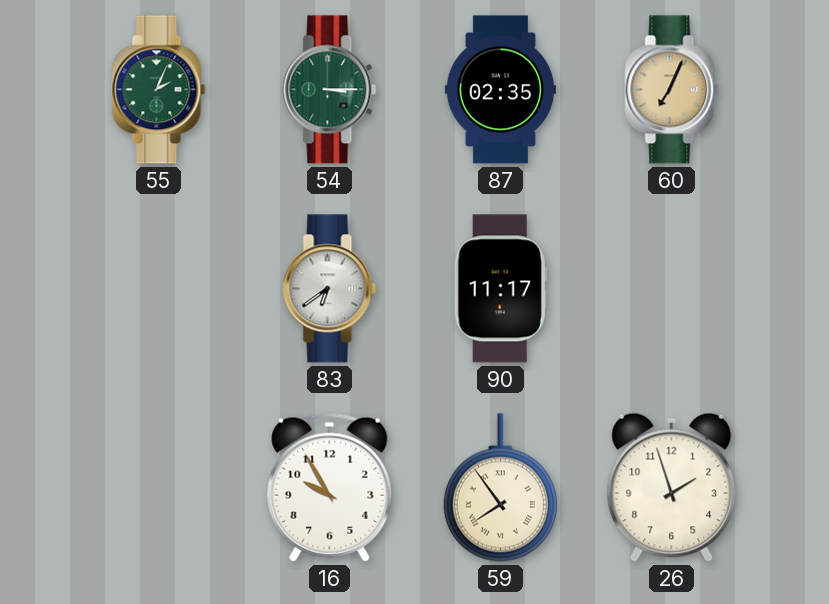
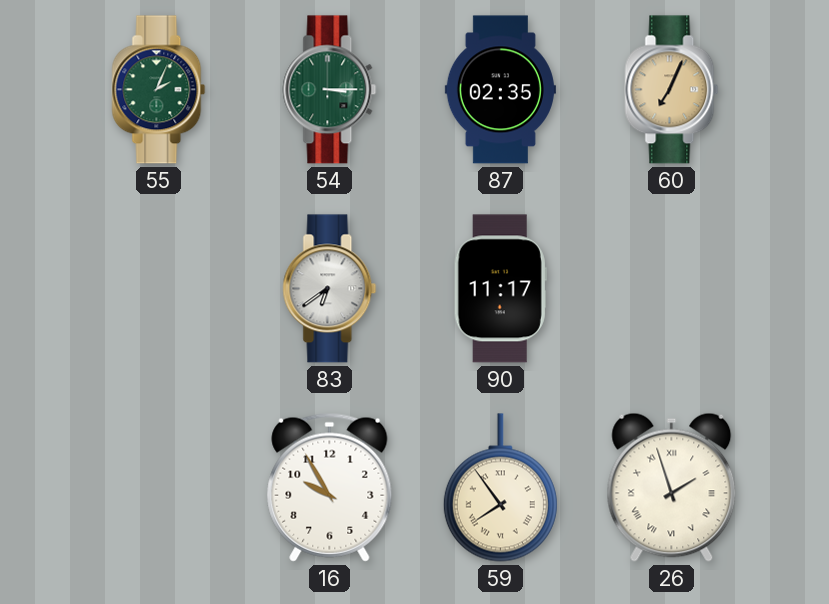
26 numerals: Arabic -> Roman (672, 487)
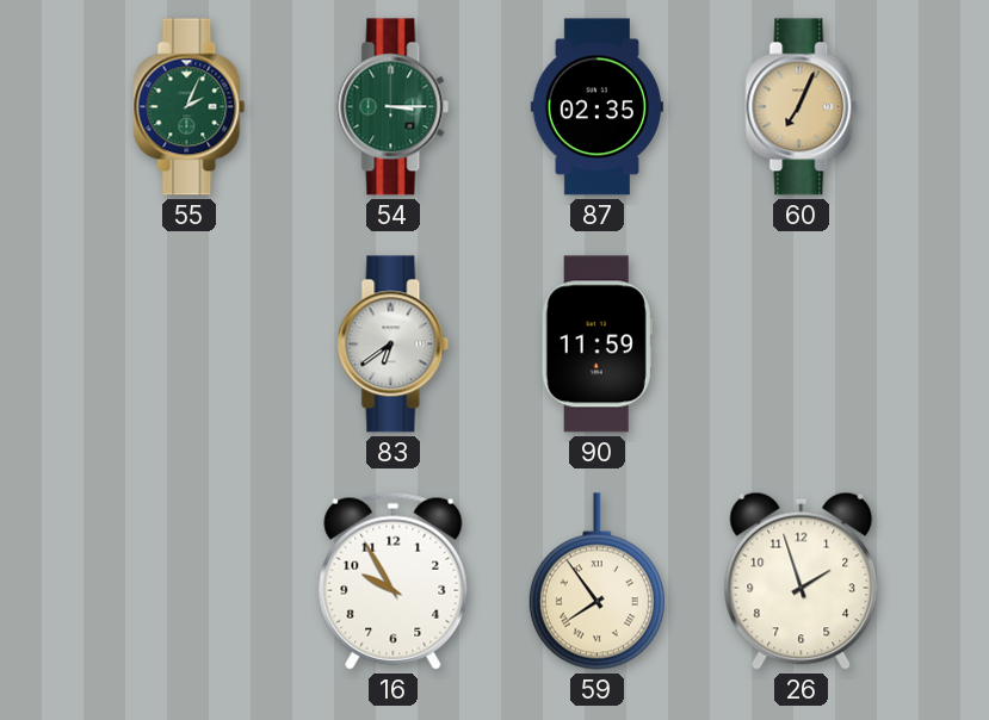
90: 11:17 -> 11:59 (597, 345)
26 numerals: Roman -> Arabic (802, 581)
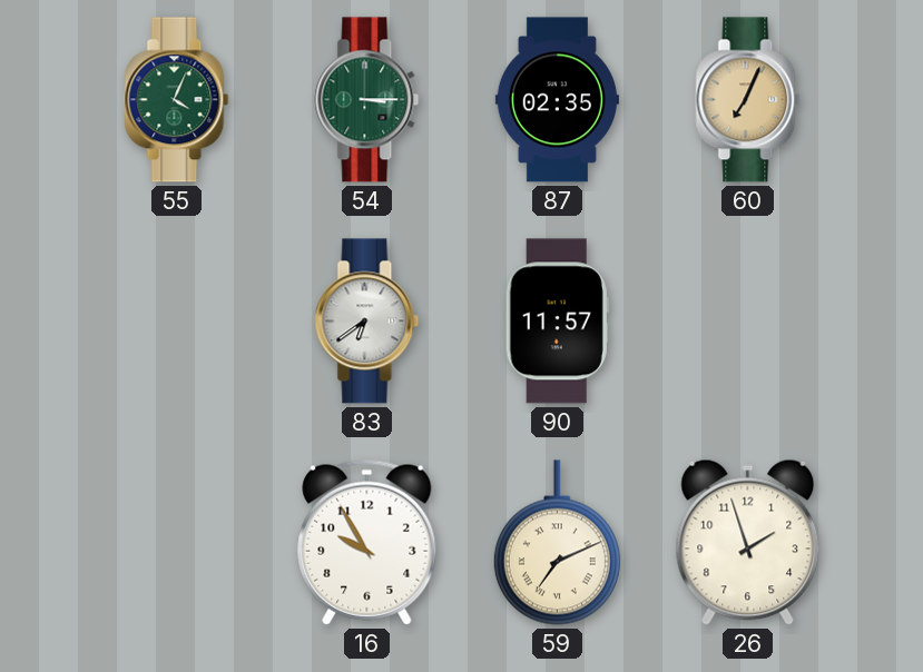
55: 2:04 -> 4:04 (177, 100)
90: 11:59 -> 11:57 (557, 322)
59: 7:54 -> 7:11 (557, 543)
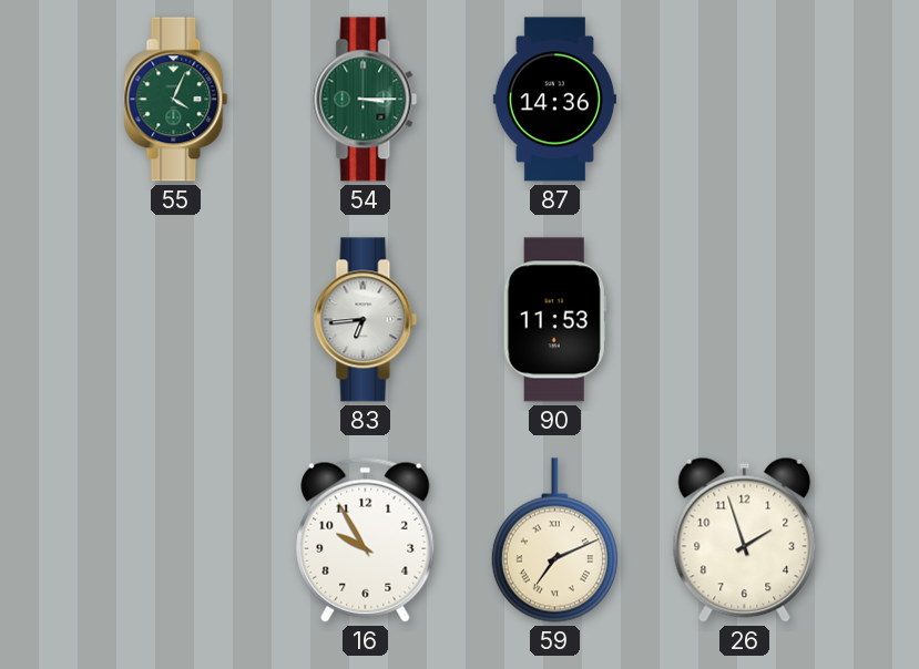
87: 02:35 -> 14:36 (554, 100)
60: 7:04 -> none (748, 100)
83: 6:39 -> 6:44 (366, 320)
90: 11:57 -> 11:53 (554, 320)
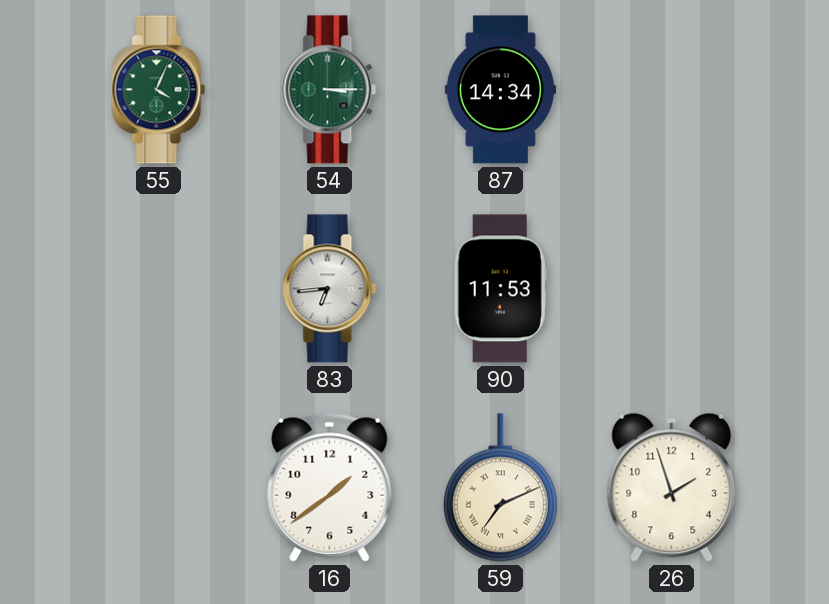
87: 14:36 -> 14:34 (500, 90)
16: 9:55 -> 1:39 (330, 487)
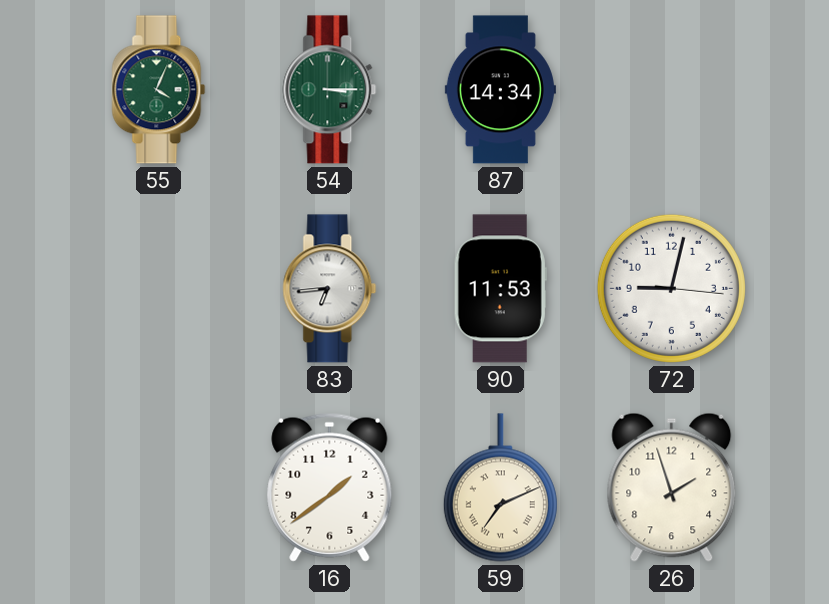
72: none -> 9:02 (671, 288)
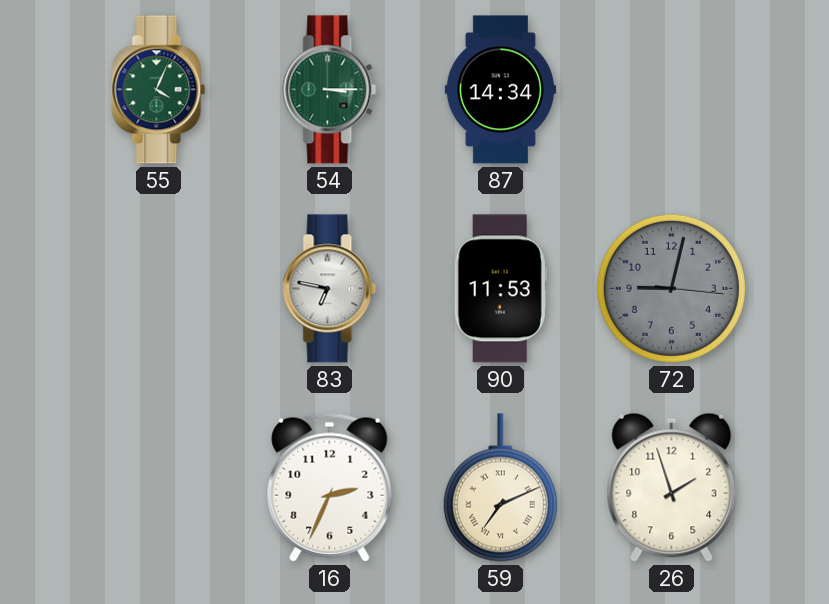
83: 6:44 -> 6:47 (330, 289)
72 dial: white -> grey (671, 288)
16: 1:39 -> 2:34 (330, 487)
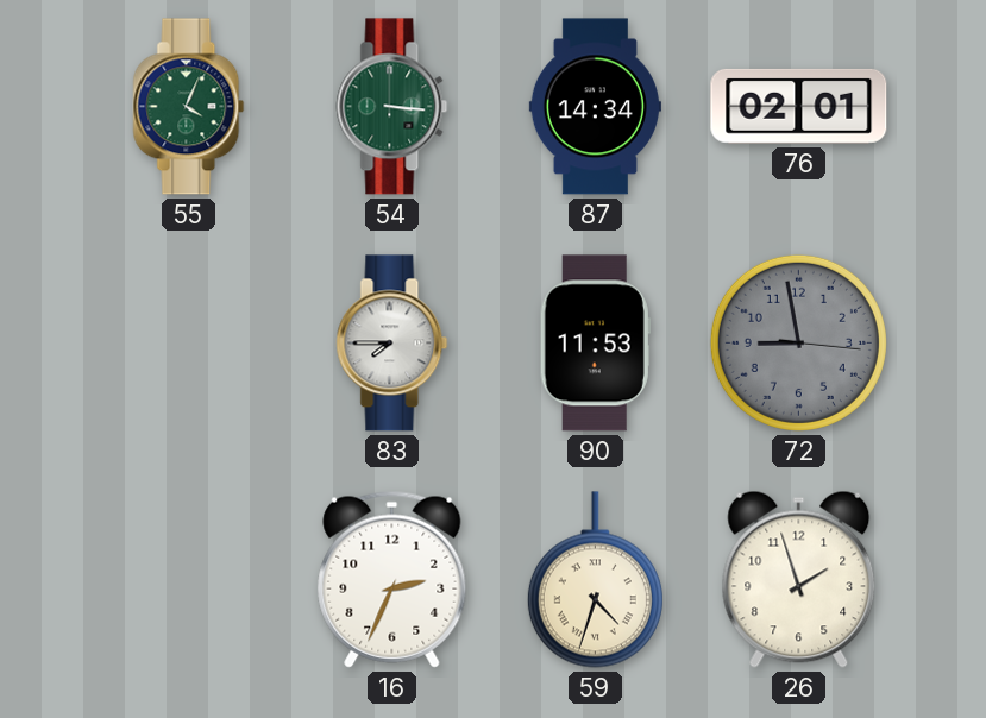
54: 3:15 -> 3:16 (392, 107)
76: none -> 02:01 (799, 106)
83: 6:47 -> 7:45 (392, 344)
72: 9:02 -> 8:58 (798, 342)
59: 7:11 -> 4:33 (595, 580)
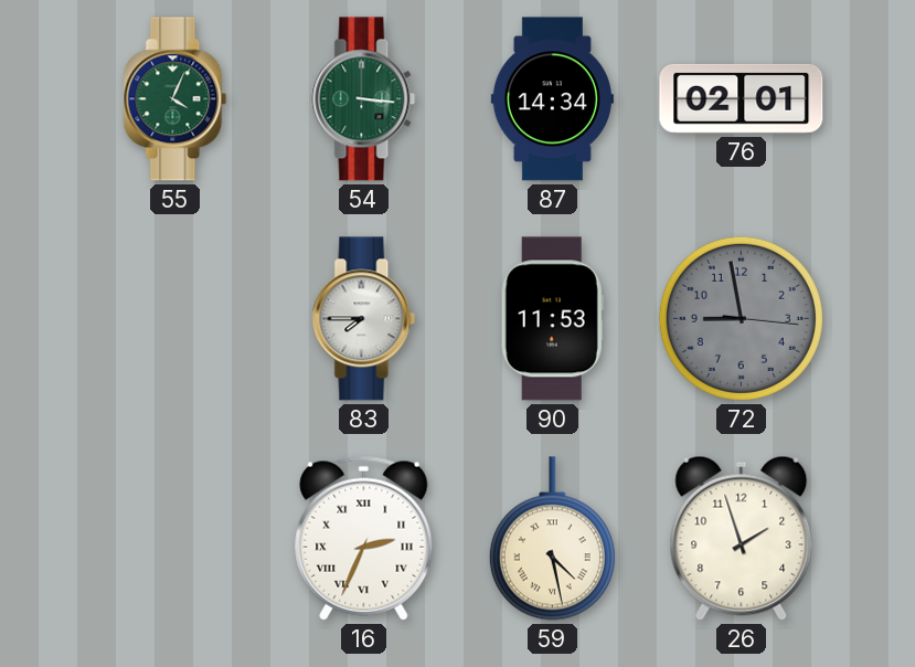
16 numerals: Arabic -> Roman (364, 538)
59: 4:33 -> 4:28 (552, 539)
